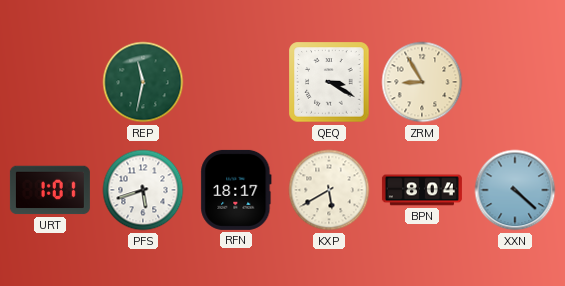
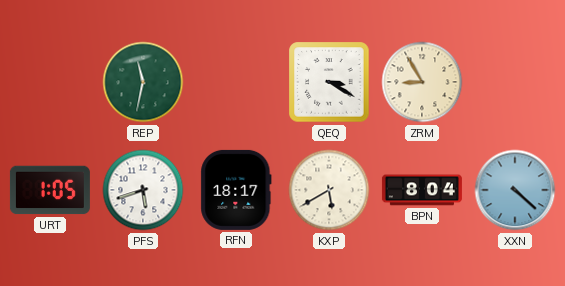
URT: 1:01 -> 1:05 (50, 190)
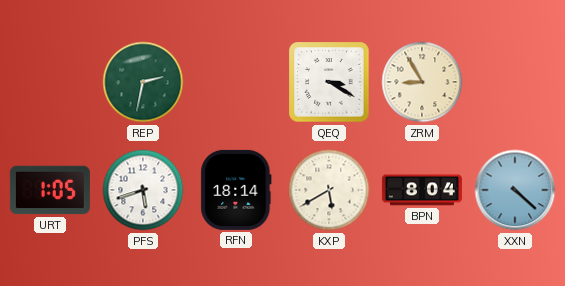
REP: 11:32 -> 2:32 (143, 82)
RFN: 18:17 -> 18:14 (236, 190)
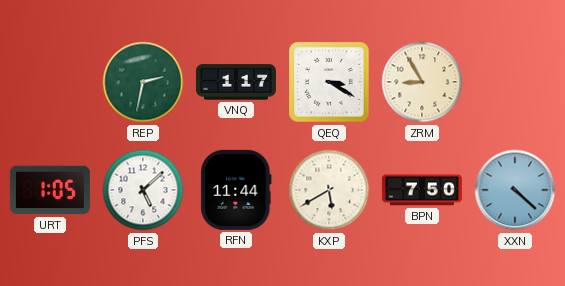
VNQ: none -> 1:17 (236, 82)
PFS: 5:42 -> 5:08 (143, 190)
RFN: 18:14 -> 11:44 (236, 190)
BPN: 8:04 -> 7:50 (422, 190)
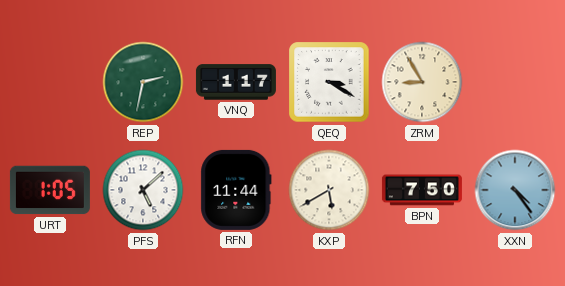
XXN: 4:22 -> 4:24 (515, 190)
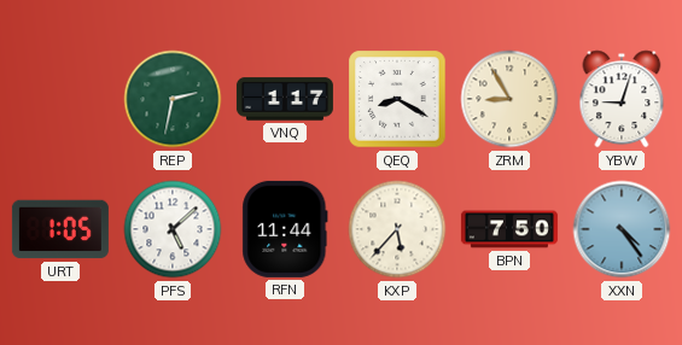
QEQ: 3:20 -> 8:20 (397, 99)
YBW: none -> 9:03 (622, 99)
KXP: 5:40 -> 5:37 (397, 229)
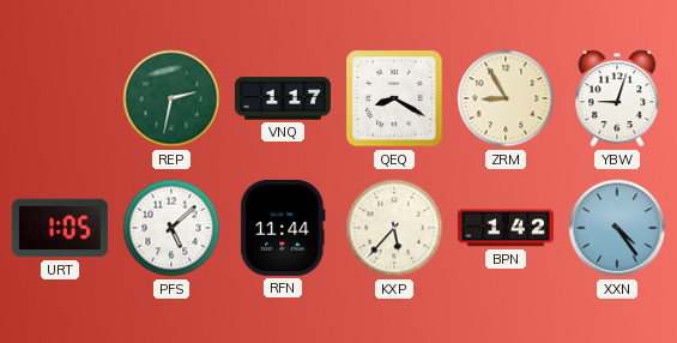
BPN: 7:50 -> 1:42 (506, 228)
